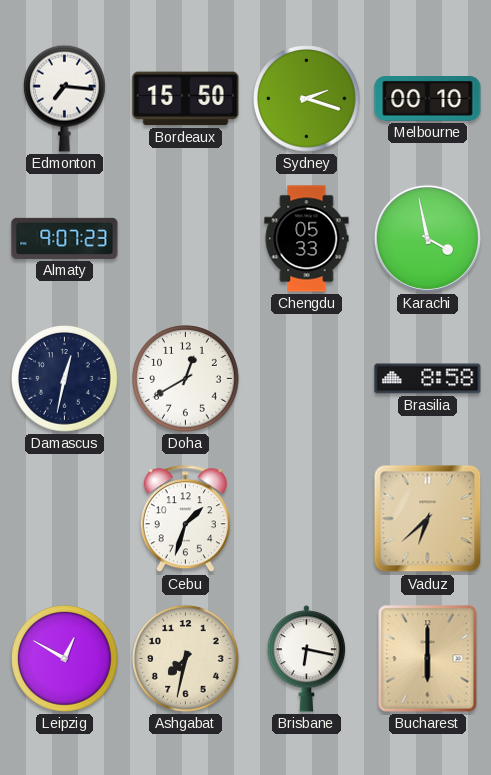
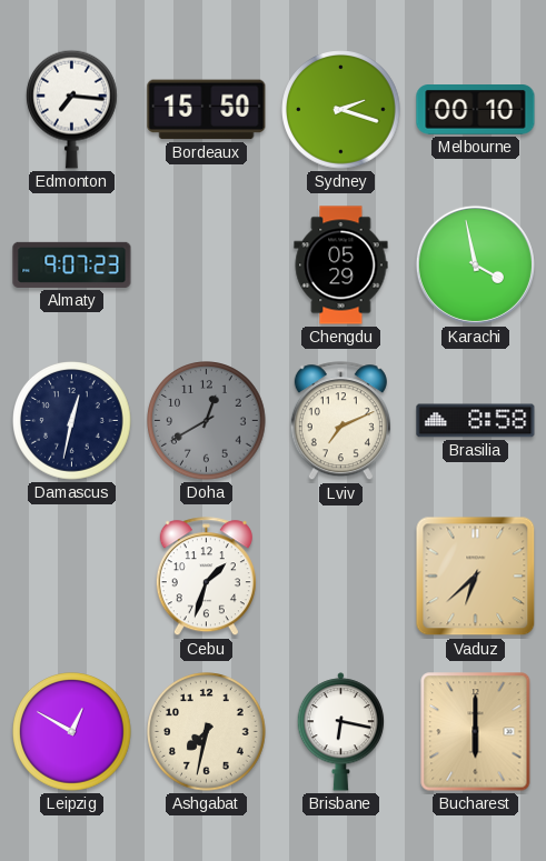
Chengdu: 05:33 -> 05:29 (341, 266)
Doha dial: white -> grey (207, 421)
Lviv: none -> 7:11 (340, 421)
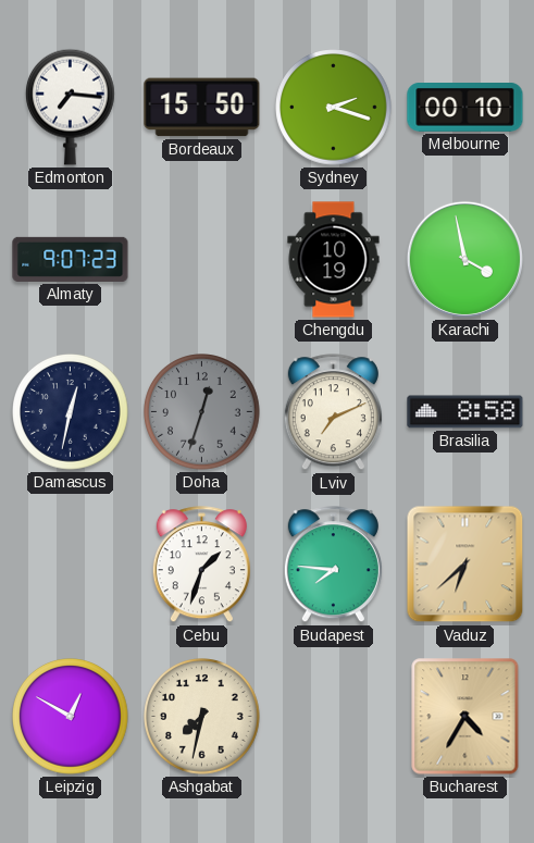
Chengdu: 05:29 -> 10:19 (334, 260)
Doha: 12:40 -> 12:33 (202, 412)
Budapest: none -> 7:46 (333, 565)
Brisbane: 6:17 -> none (341, 732)
Bucharest: 6:00 -> 4:35 (465, 717)
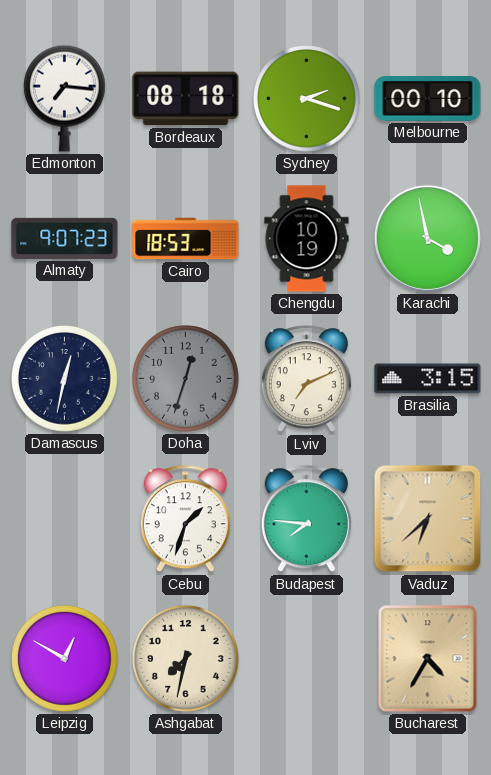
Bordeaux: 15:50 -> 08:18 (186, 99)
Cairo: none -> 18:53 (186, 239)
Brasilia: 8:58 -> 3:15 (428, 379)
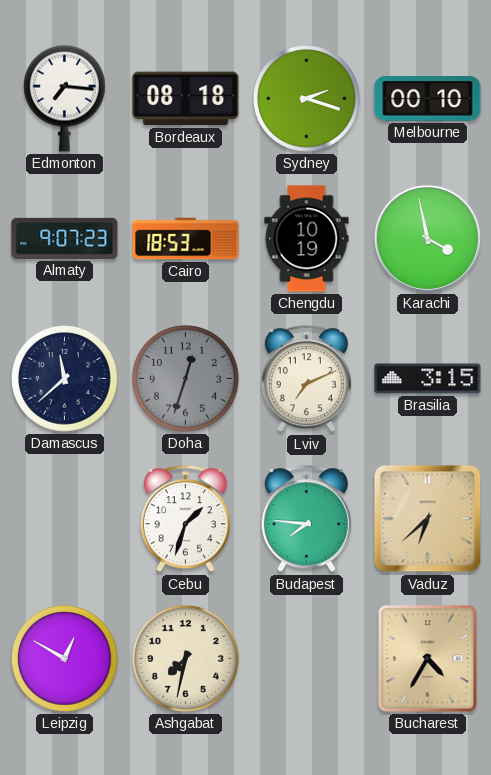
Damascus: 12:32 -> 11:38 (65, 379)
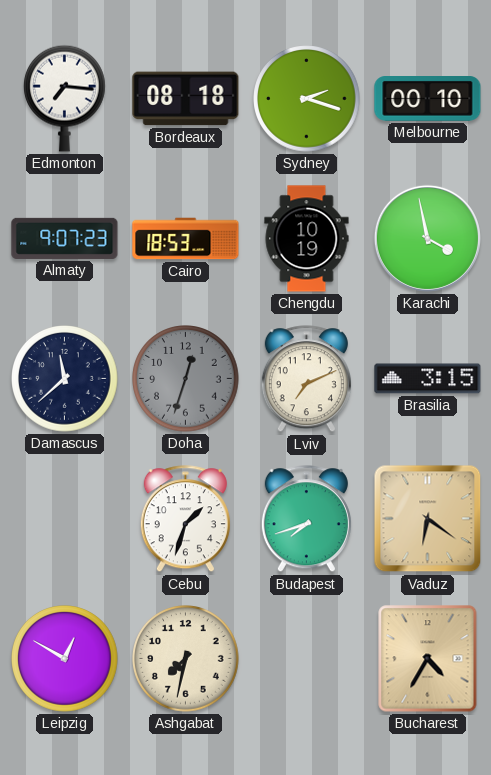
Budapest: 7:46 -> 7:42 (306, 519)
Vaduz: 6:38 -> 6:21 (428, 519)
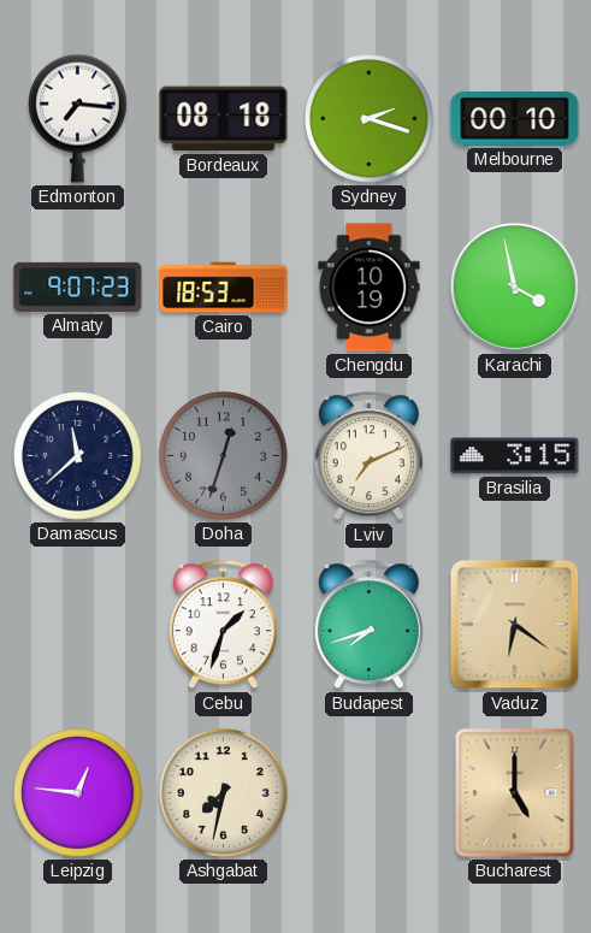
Leipzig: 12:50 -> 12:46 (78, 793)
Bucharest: 4:35 -> 5:00 (515, 793)
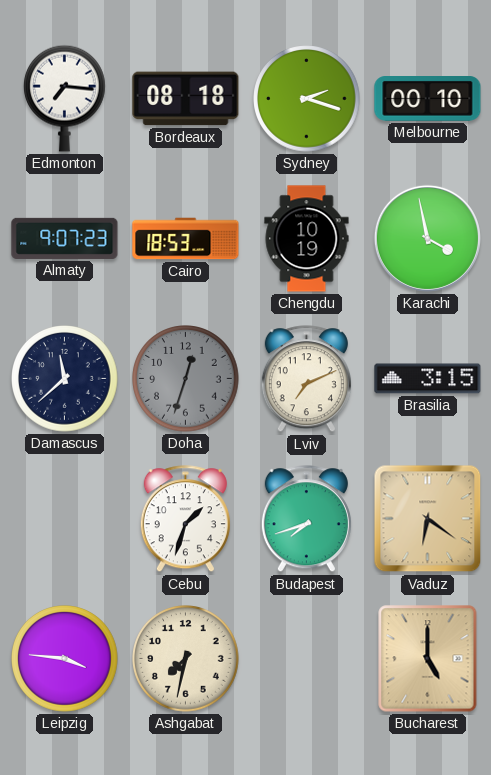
Leipzig: 12:46 -> 3:46 (65, 659)
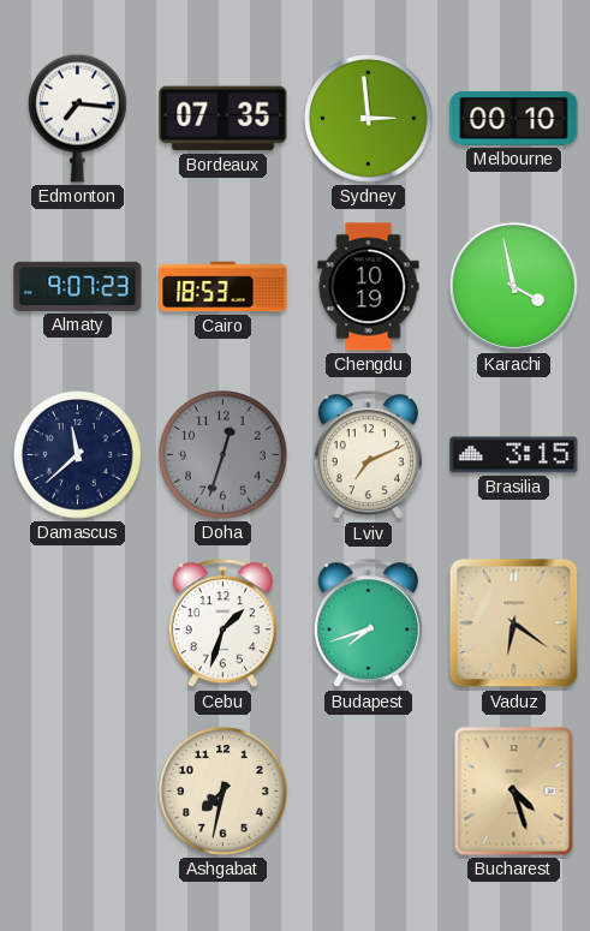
Bordeaux: 08:18 -> 07:35 (224, 119)
Sydney: 2:18 -> 2:59 (369, 119)
Leipzig: 3:46 -> none (65, 659)
Bucharest: 5:00 -> 4:27 (514, 792)
